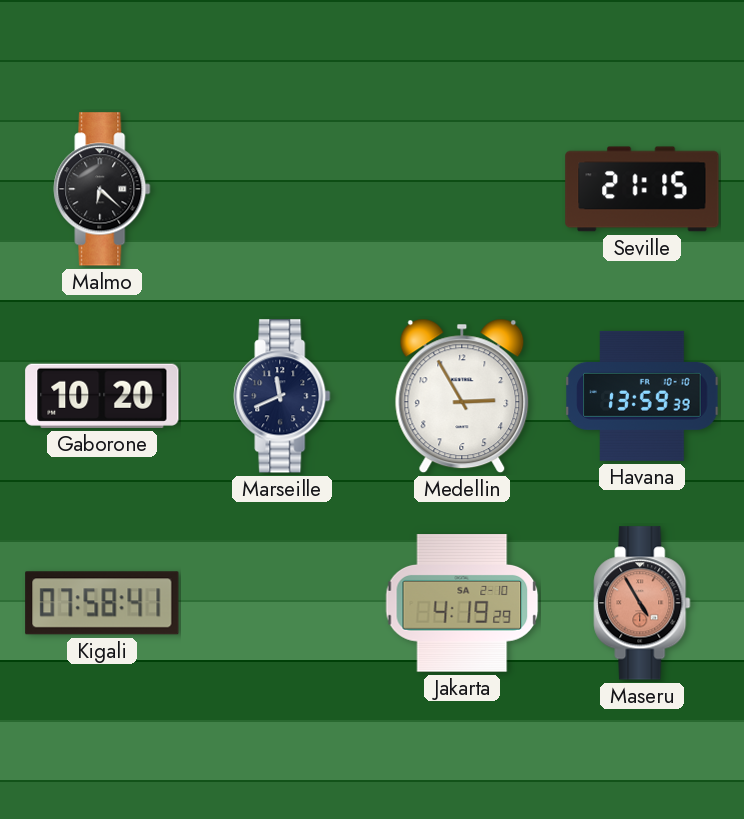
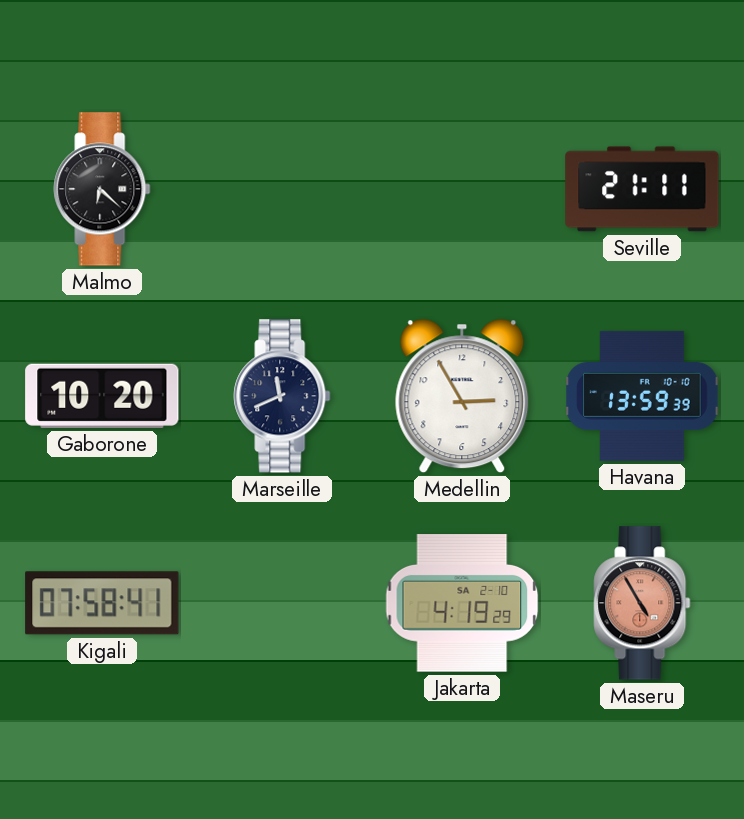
Seville: 21:15 -> 21:11 (642, 189)
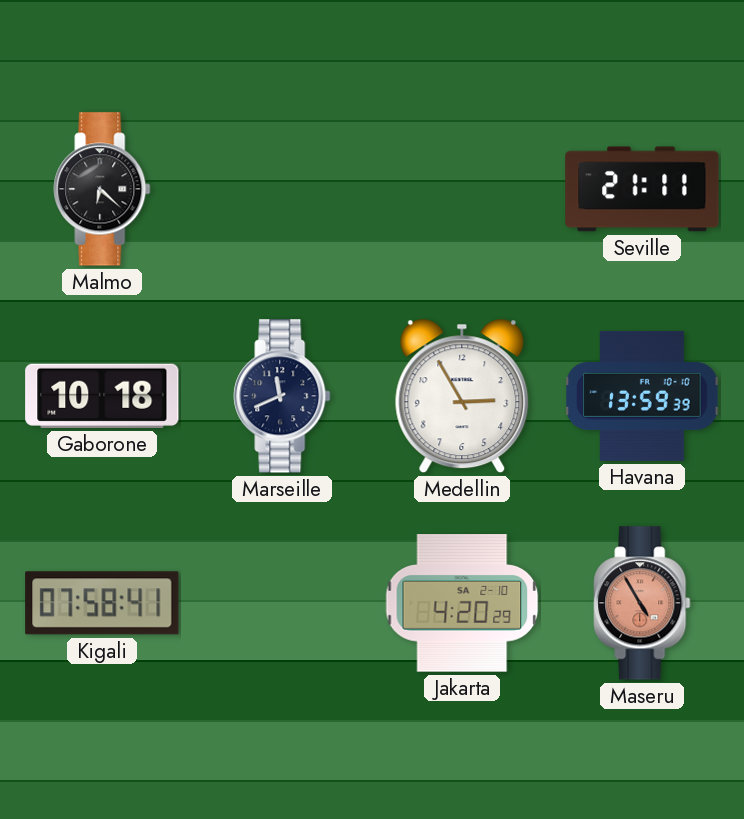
Gaborone: 10:20 -> 10:18 (102, 396)
Jakarta: 4:19 -> 4:20 (462, 603)
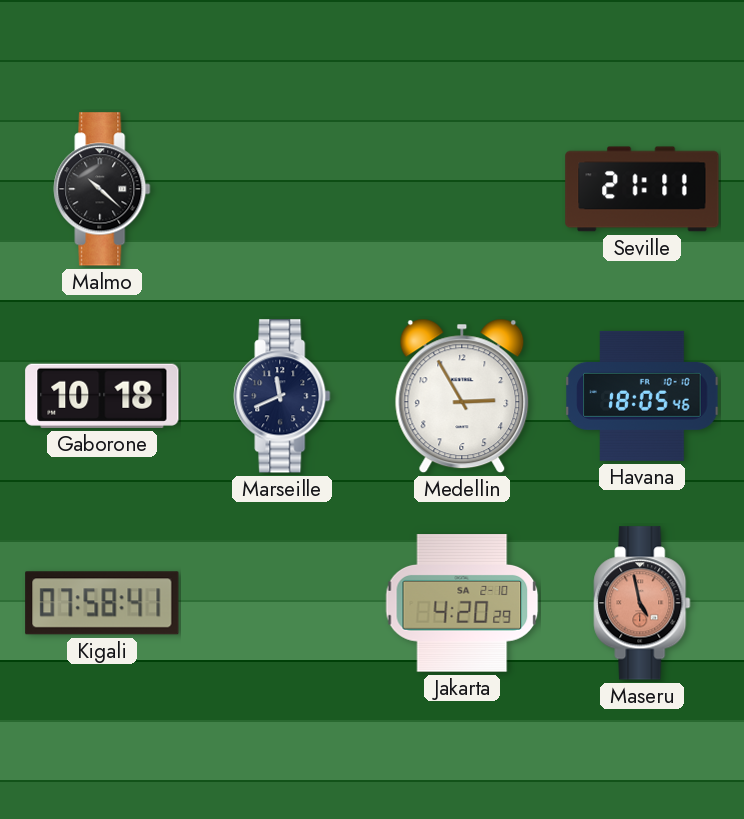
Malmo: 6:22 -> 10:22 (102, 189)
Havana: 13:59 -> 18:05 (642, 396)
Maseru: 4:55 -> 4:58 (642, 603)
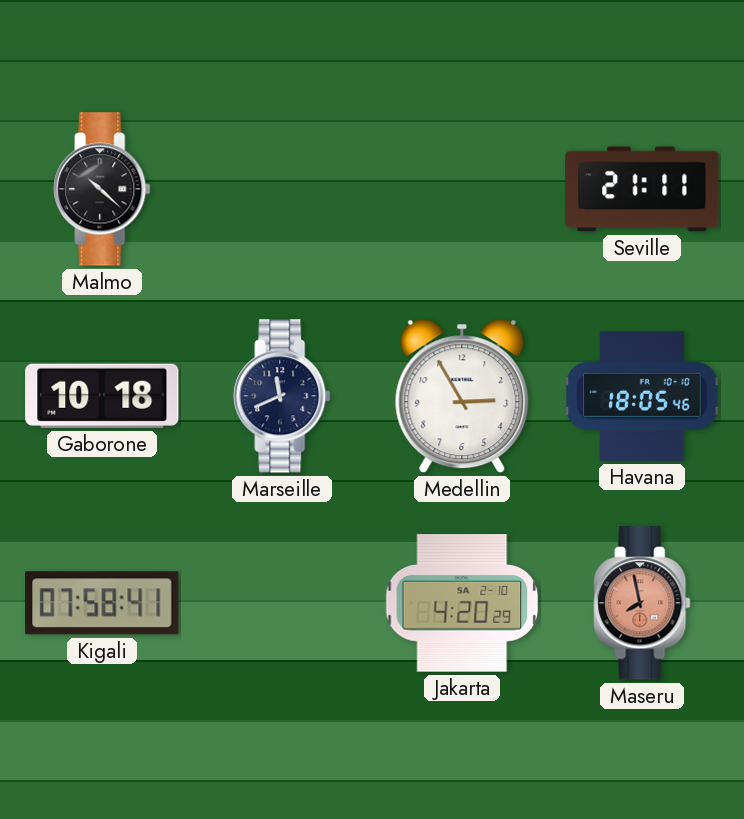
Maseru: 4:58 -> 7:58 (642, 603)
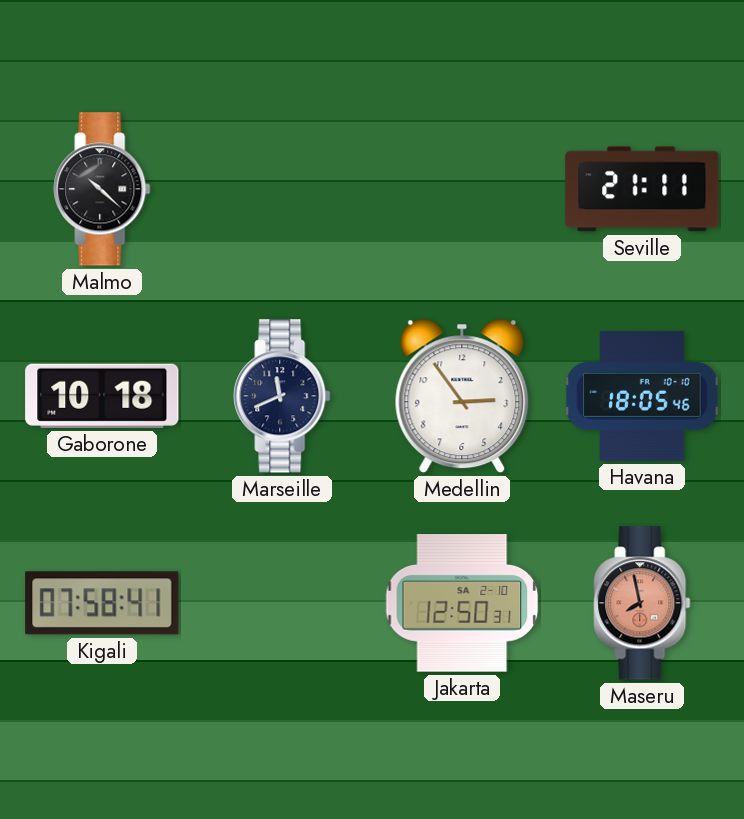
Medellin: 2:55 -> 2:54 (462, 396)
Jakarta: 4:20 -> 12:50 (462, 603)
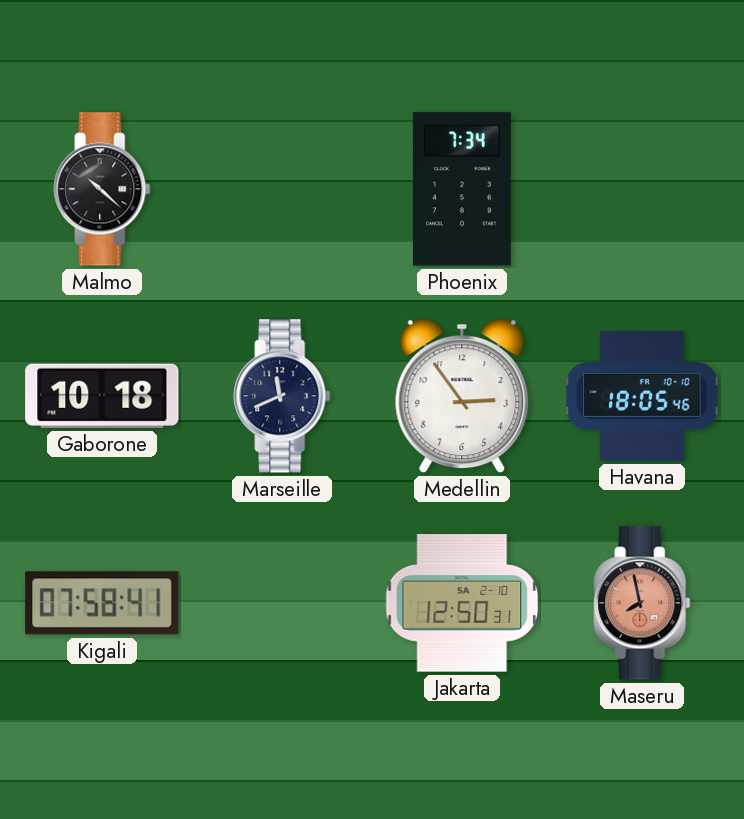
Phoenix: none -> 7:34 (462, 189)
Seville: 21:11 -> none (642, 189)
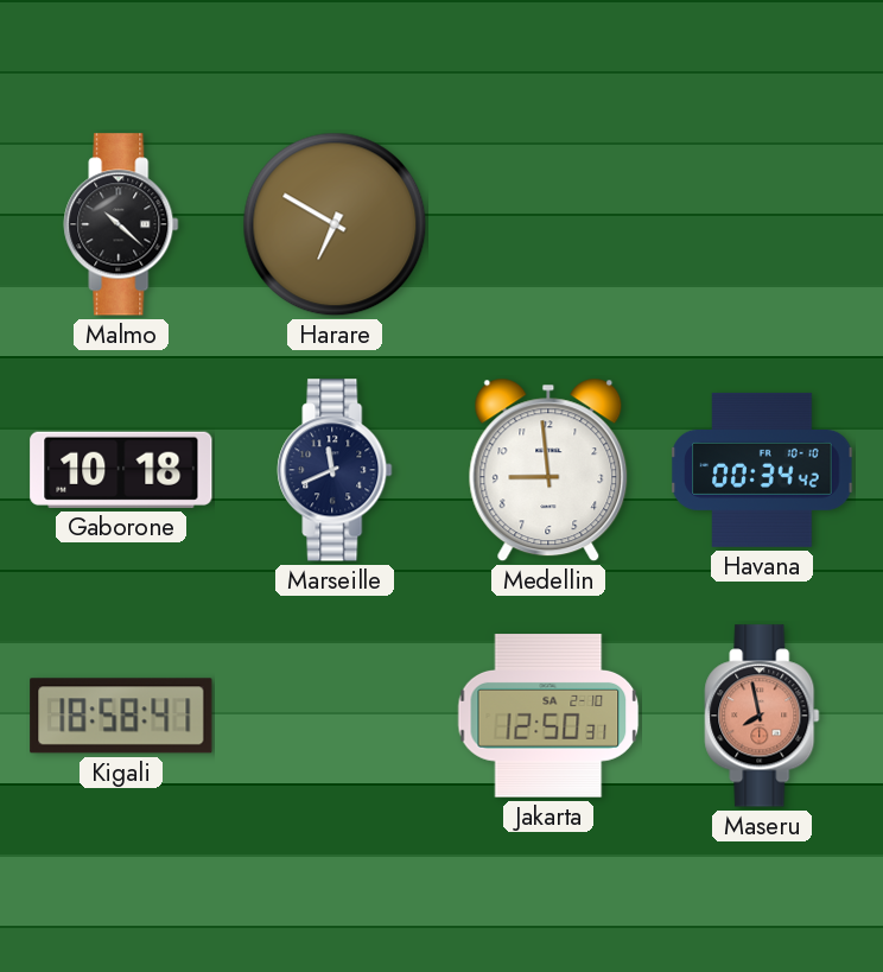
Harare: none -> 6:50 (335, 224)
Phoenix: 7:34 -> none (462, 189)
Medellin: 2:54 -> 8:59 (548, 470)
Havana: 18:05 -> 00:34 (762, 470)
Kigali: 07:58 -> 18:58 (121, 716)
